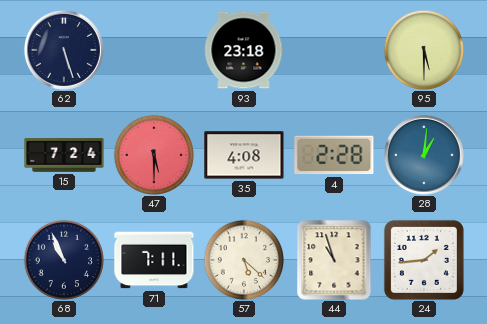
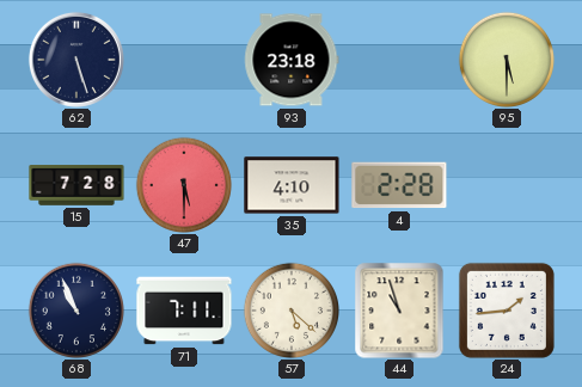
15: 7:24 -> 7:28 (76, 185)
35: 4:08 -> 4:10 (292, 185)
28: 1:01 -> none (424, 155)
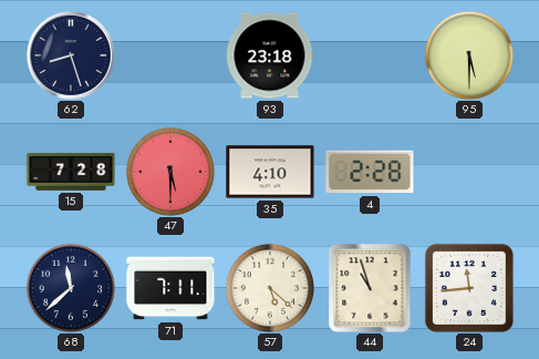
62: 5:27 -> 8:27 (71, 55)
68: 10:56 -> 11:38 (70, 287)
24: 1:44 -> 11:44 (469, 288)
